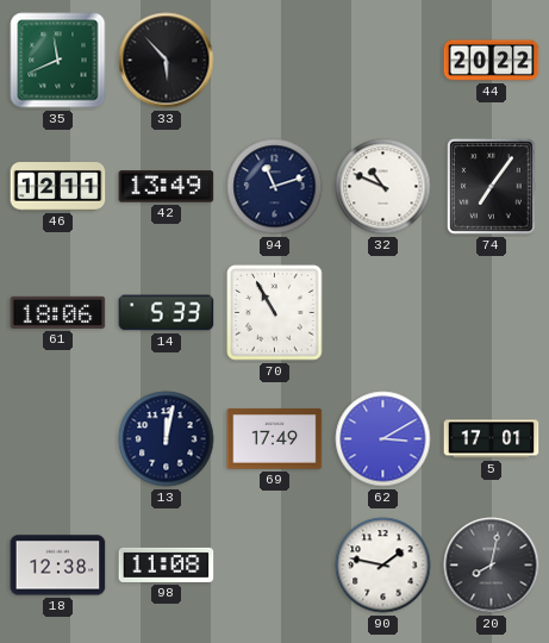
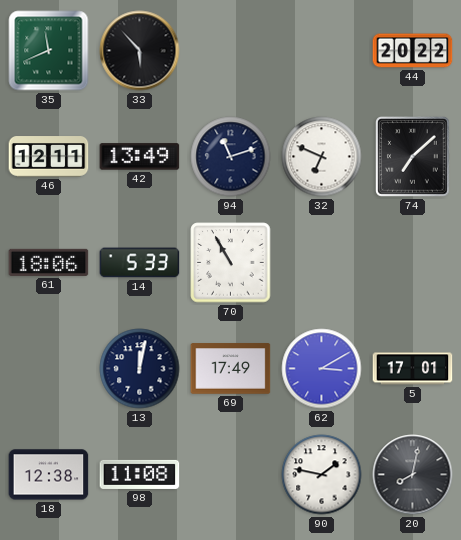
32: 10:49 -> 6:49 (322, 157)
74: 7:06 -> 7:08 (413, 157)
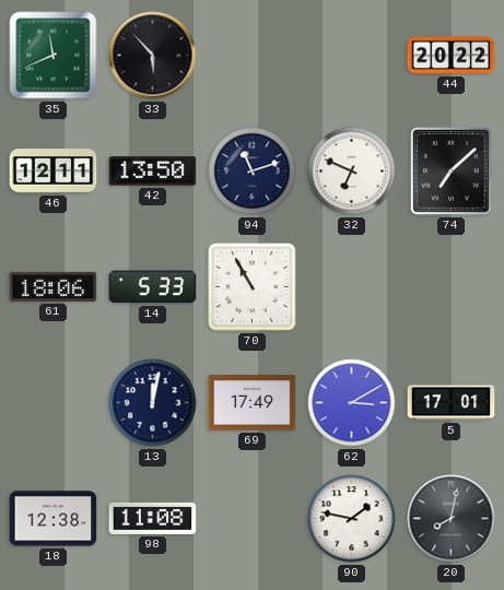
42: 13:49 -> 13:50 (153, 172)
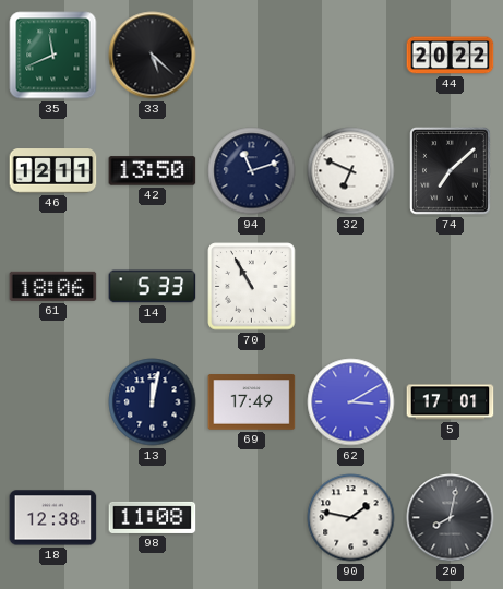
33: 5:53 -> 5:22 (153, 56)
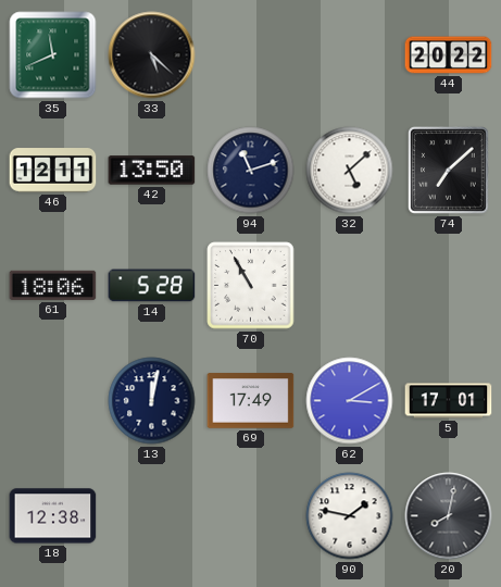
32: 6:49 -> 5:08 (350, 171)
14: 5:33 -> 5:28 (152, 286)
98: 11:08 -> none (153, 517)
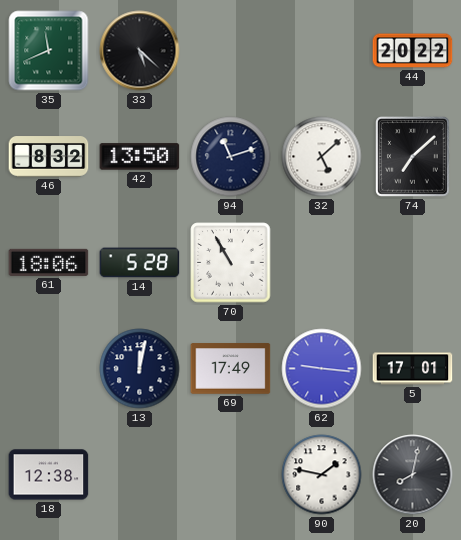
46: 12:11 -> 8:32 (49, 157)
62: 3:10 -> 9:16 (322, 369)
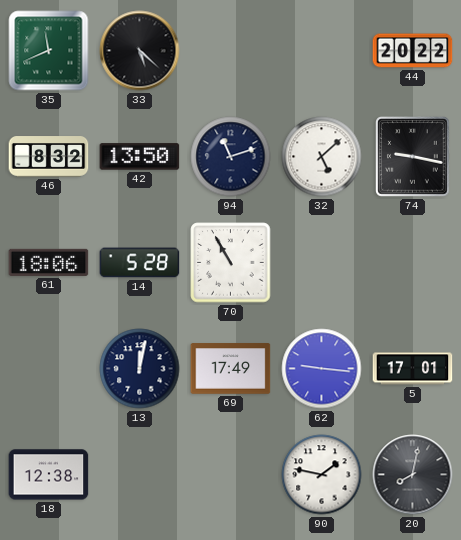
74: 7:08 -> 9:17 (413, 157)
